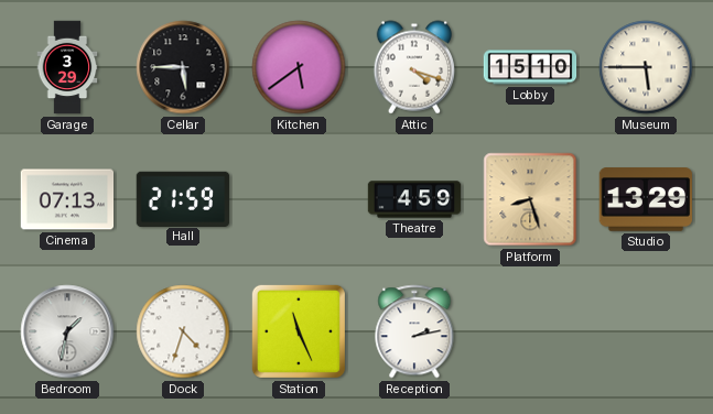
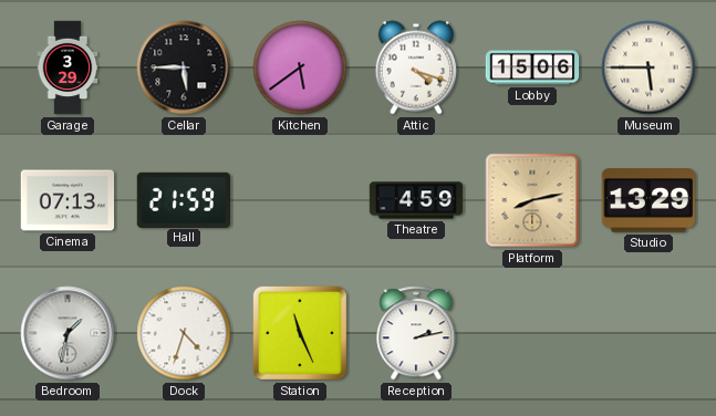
Lobby: 15:10 -> 15:06 (532, 67)
Platform: 8:27 -> 8:13 (532, 200)
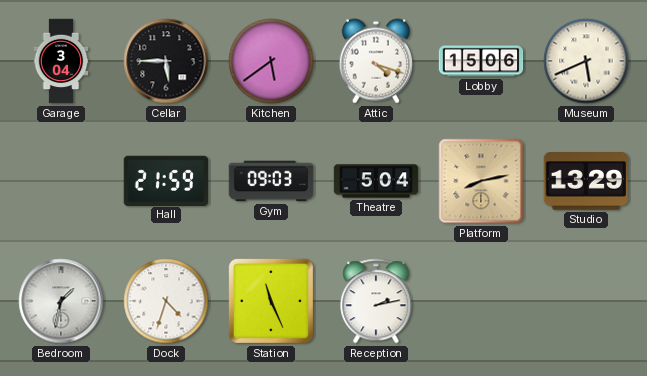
Garage: 3:29 -> 3:04 (61, 61)
Museum: 5:45 -> 5:41 (586, 61)
Cinema: 07:13 -> none (68, 200)
Gym: none -> 09:03 (271, 181)
Theatre: 4:59 -> 5:04 (376, 181)
